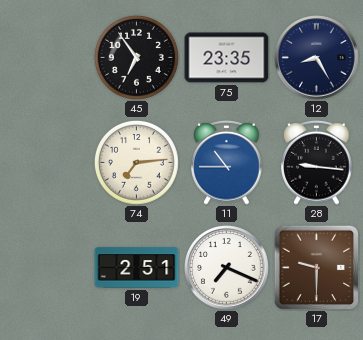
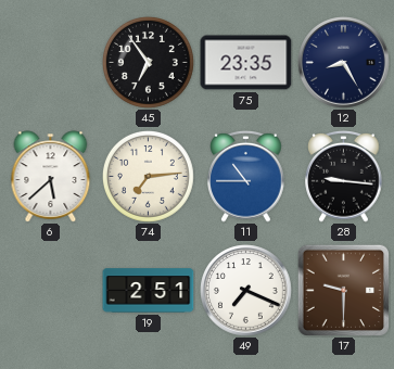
6: none -> 5:38 (51, 177)
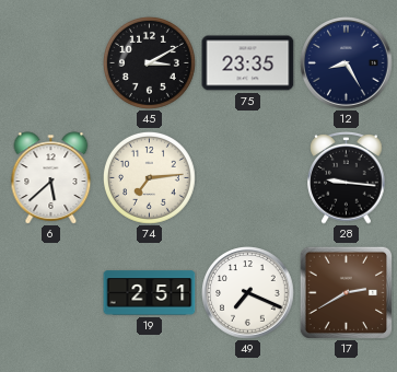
45: 6:54 -> 3:10 (149, 62)
11: 10:45 -> none (246, 177)
17: 9:30 -> 2:40 (346, 292)
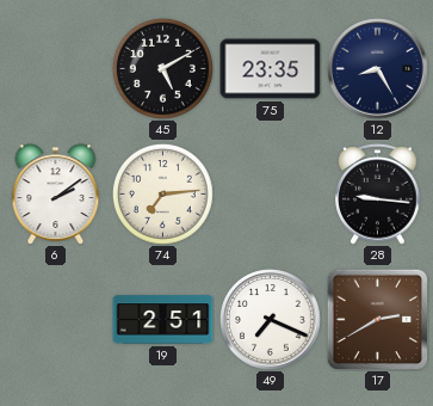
45: 3:10 -> 5:10 (162, 68)
6: 5:38 -> 2:09 (56, 195)
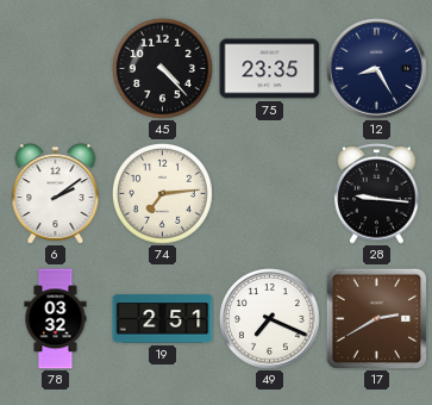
45: 5:10 -> 4:23 (162, 68)
78: none -> 03:32 (56, 319)
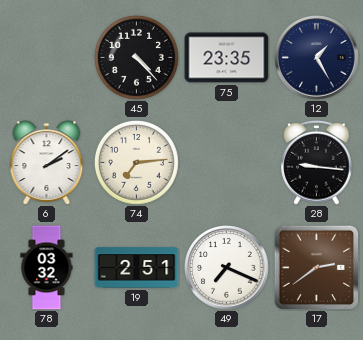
12: 8:25 -> 1:25 (317, 58)
17: 2:40 -> 2:39 (316, 267)
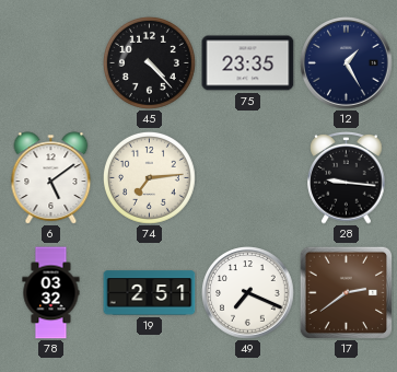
6: 2:09 -> 5:09 (51, 178)
